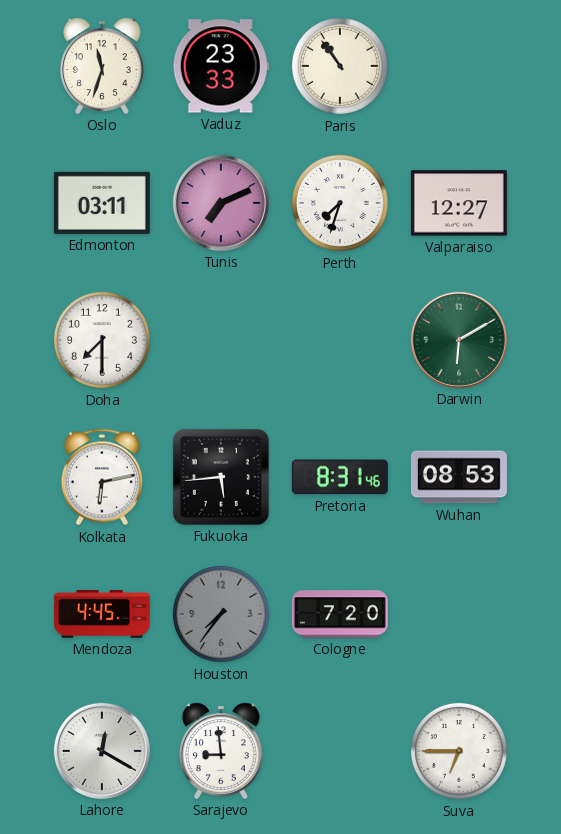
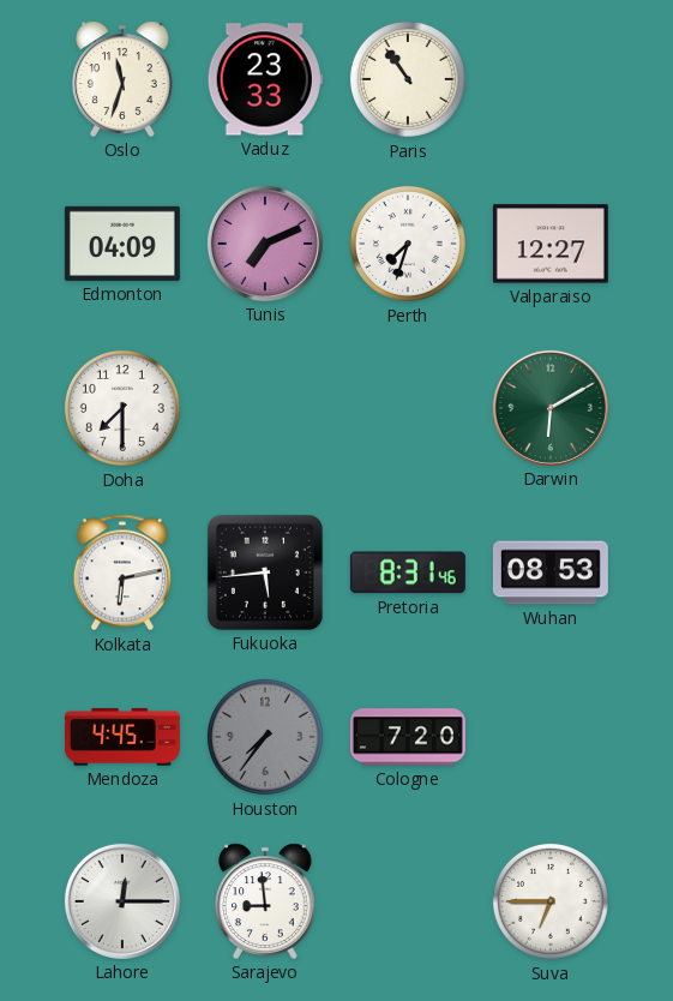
Edmonton: 03:11 -> 04:09 (122, 244)
Lahore: 12:20 -> 12:15 (122, 901)
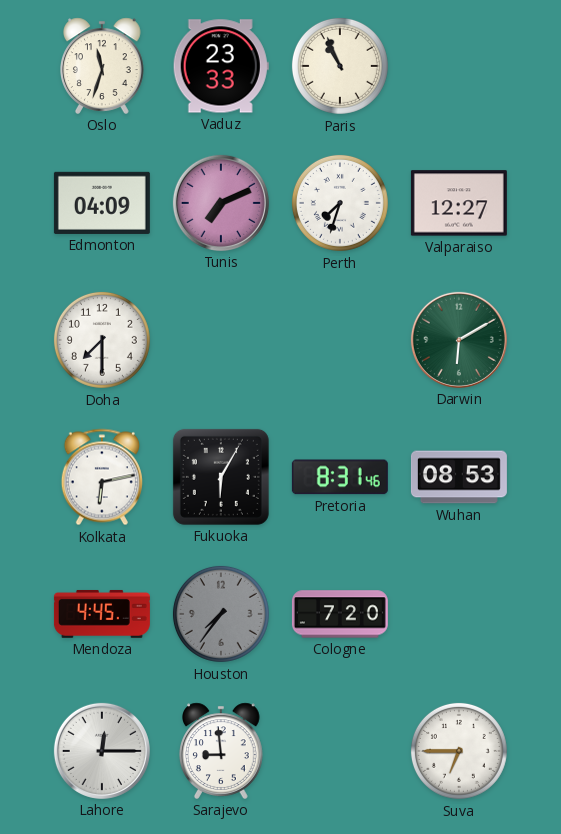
Paris: 10:54 -> 10:56 (340, 66)
Fukuoka: 5:44 -> 6:05 (221, 477)
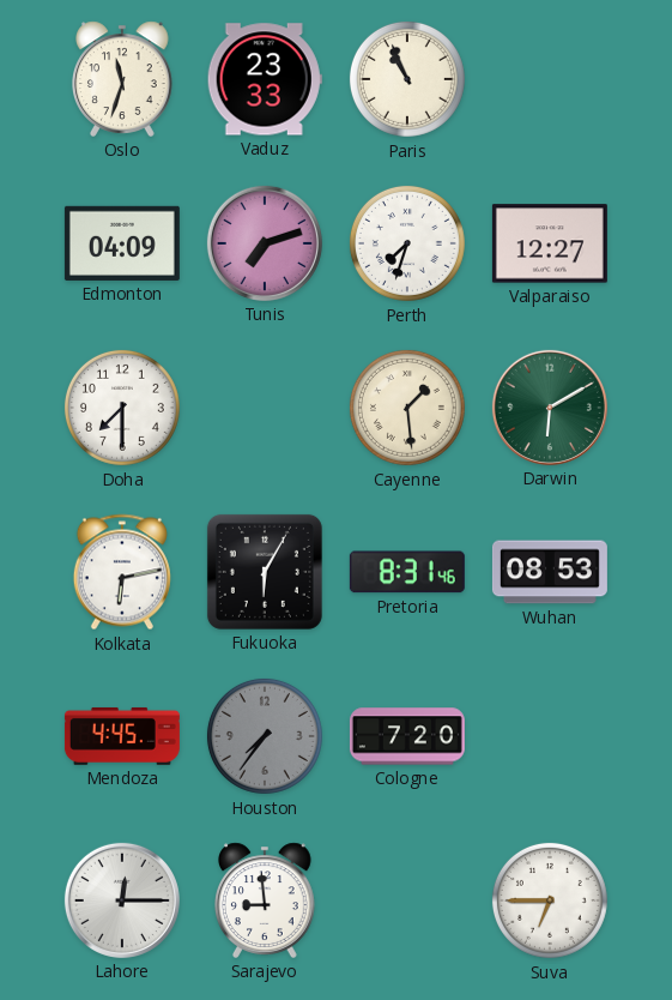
Tunis: 7:11 -> 7:12 (265, 243)
Cayenne: none -> 1:29 (407, 408)
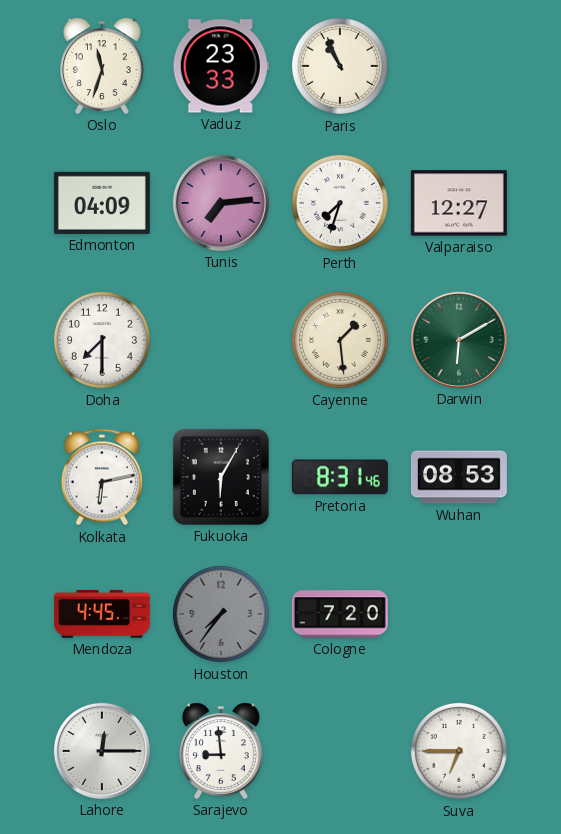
Tunis: 7:12 -> 7:14 (221, 203)
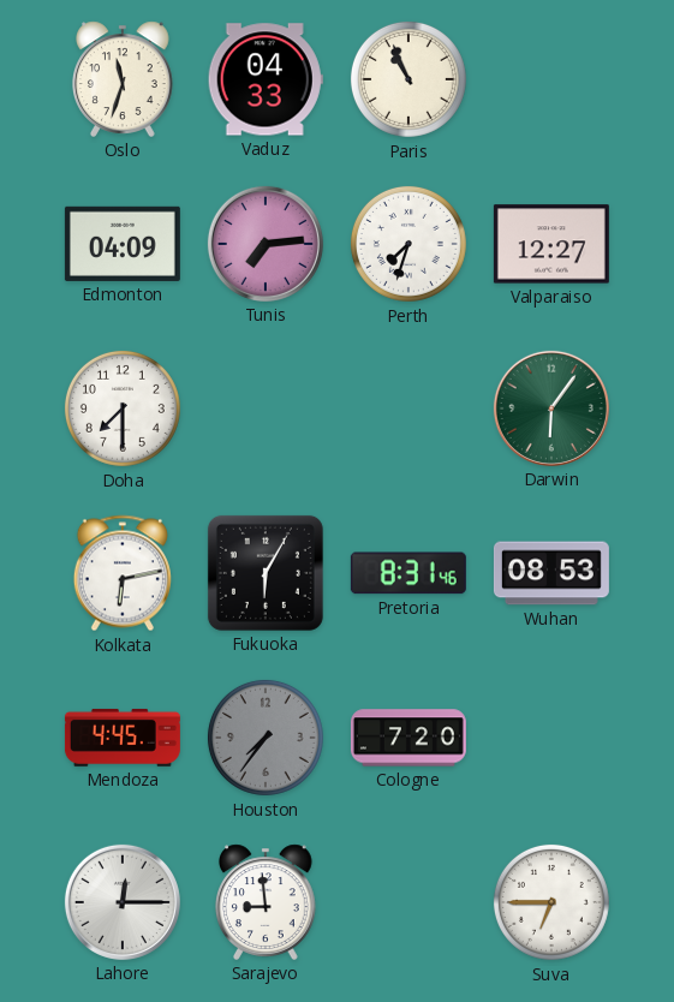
Vaduz: 23:33 -> 04:33 (266, 79)
Cayenne: 1:29 -> none (340, 340)
Darwin: 6:10 -> 6:06 (551, 408)
